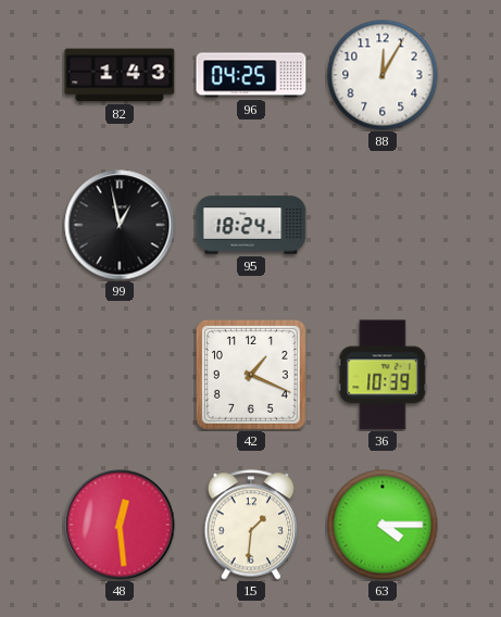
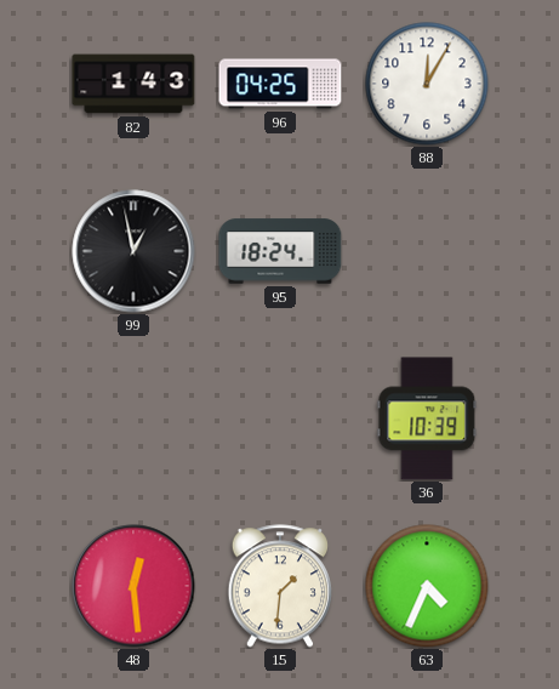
42: 1:19 -> none (251, 375)
63: 4:15 -> 4:34 (427, 586)
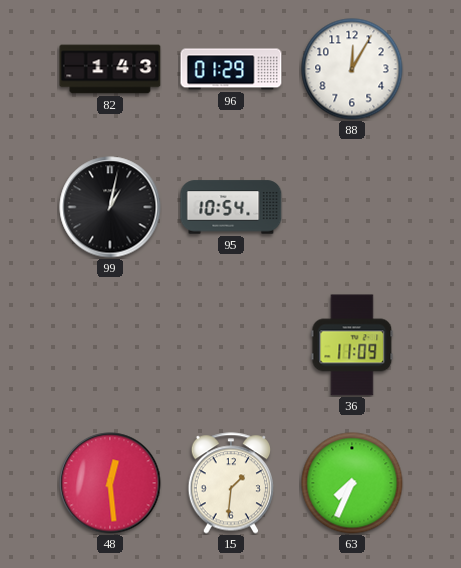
96: 04:25 -> 01:29 (231, 69)
99: 12:58 -> 1:02 (110, 207)
95: 18:24 -> 10:54 (231, 207)
36: 10:39 -> 11:09 (352, 345)
63: 4:34 -> 7:34 (352, 483)
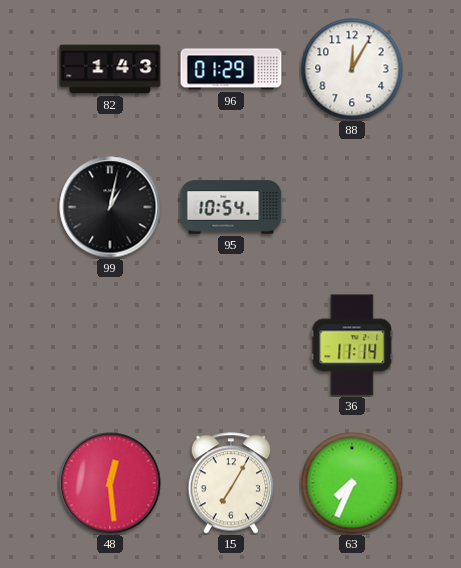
36: 11:09 -> 11:14 (352, 345)
15: 1:31 -> 7:05 (231, 483)
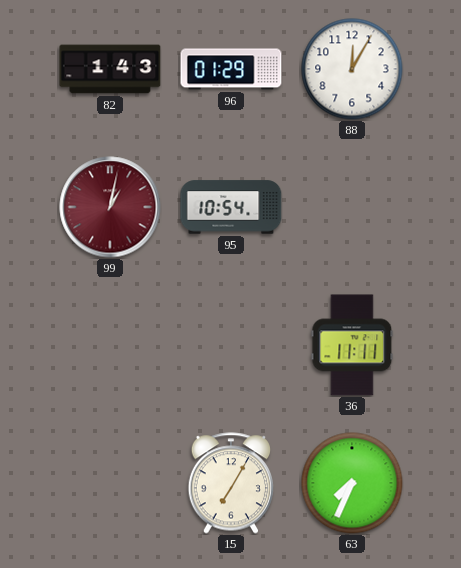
99 dial: black -> burgundy (110, 207)
36: 11:14 -> 11:11 (352, 345)
48: 12:29 -> none (110, 483)
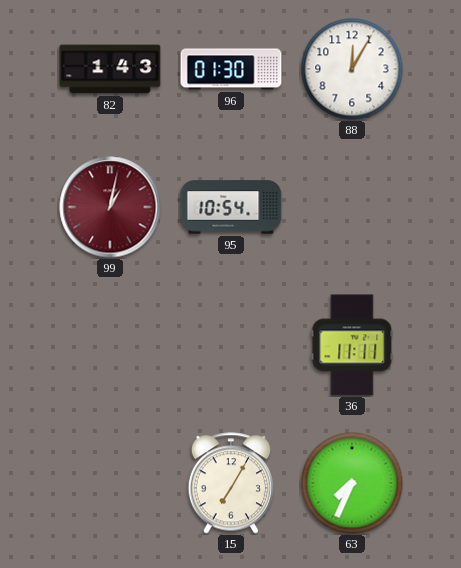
96: 01:29 -> 01:30 (231, 69)
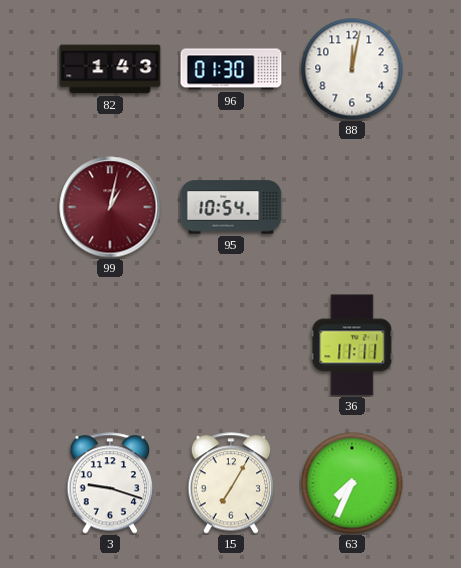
88: 12:05 -> 12:02 (352, 69)
3: none -> 9:18 (110, 483)
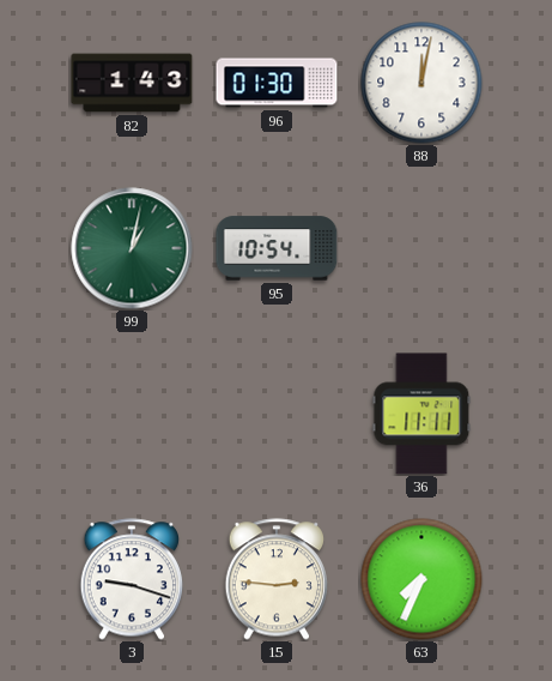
99 dial: burgundy -> green (132, 248)
15: 7:05 -> 2:46 (277, 579)
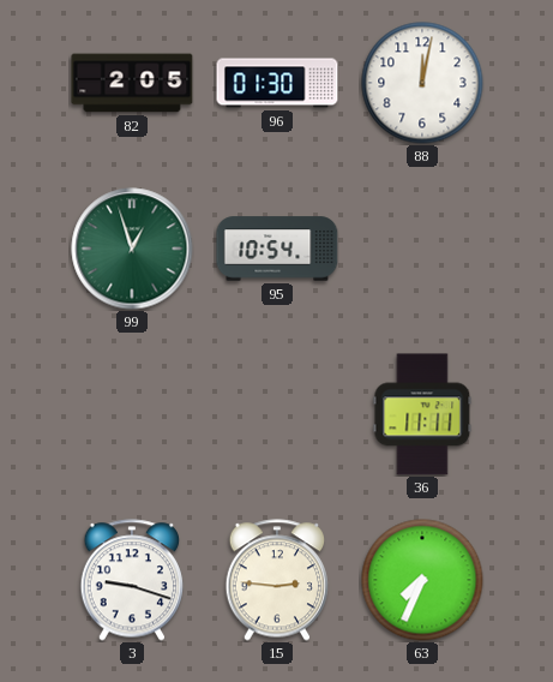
82: 1:43 -> 2:05 (132, 83)
99: 1:02 -> 12:57 (132, 249)
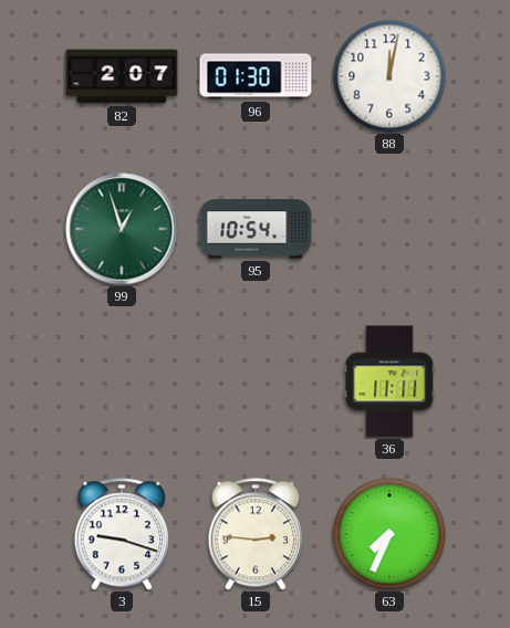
82: 2:05 -> 2:07 (122, 76)
